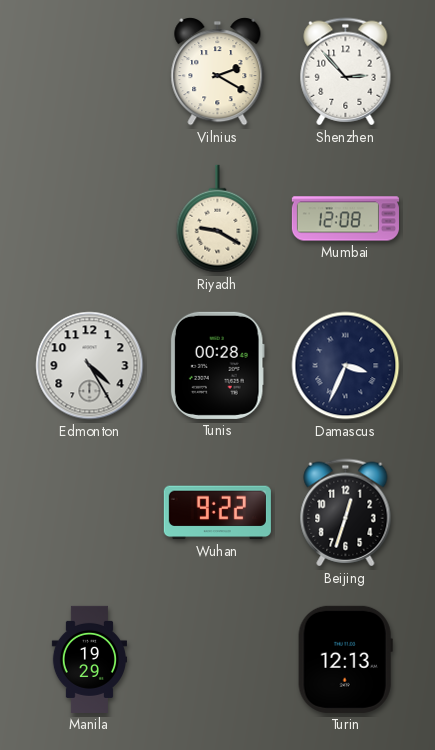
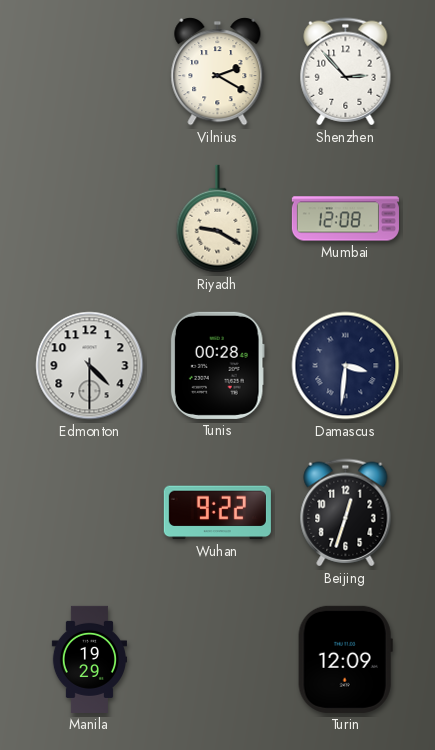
Edmonton: 4:25 -> 4:30 (90, 366)
Damascus: 3:34 -> 3:31 (346, 366)
Turin: 12:13 -> 12:09 (345, 659)
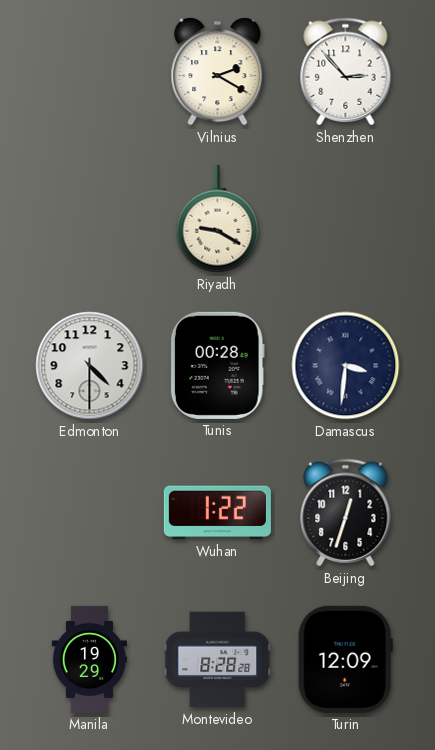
Mumbai: 12:08 -> none (345, 219)
Wuhan: 9:22 -> 1:22 (217, 513)
Montevideo: none -> 8:28 (218, 660)
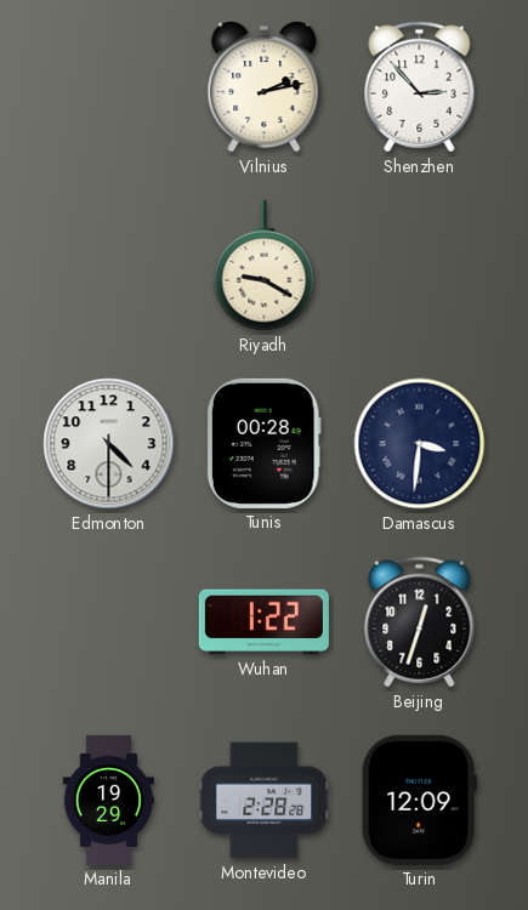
Vilnius: 2:20 -> 2:13 (265, 87)
Montevideo: 8:28 -> 2:28 (265, 801)
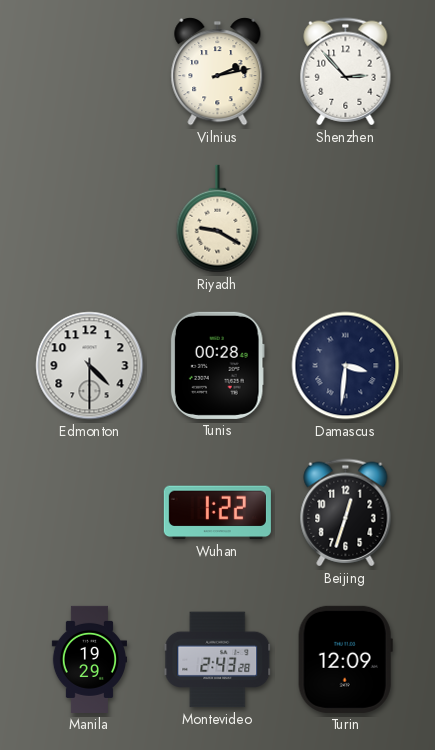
Montevideo: 2:28 -> 2:43 (218, 660)
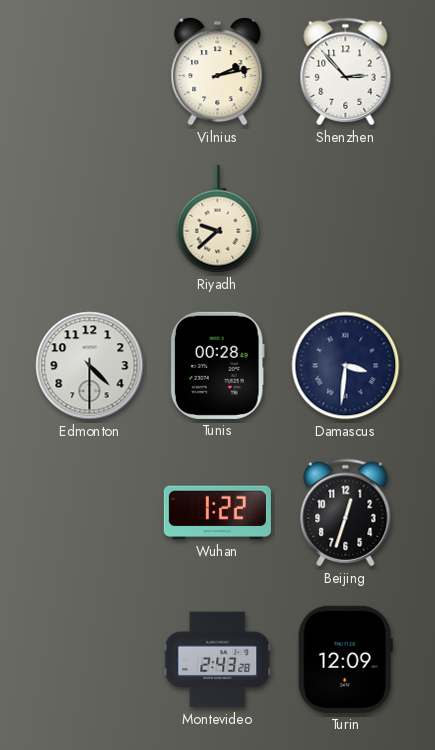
Riyadh: 9:20 -> 9:38 (218, 219)
Manila: 19:29 -> none (90, 659)
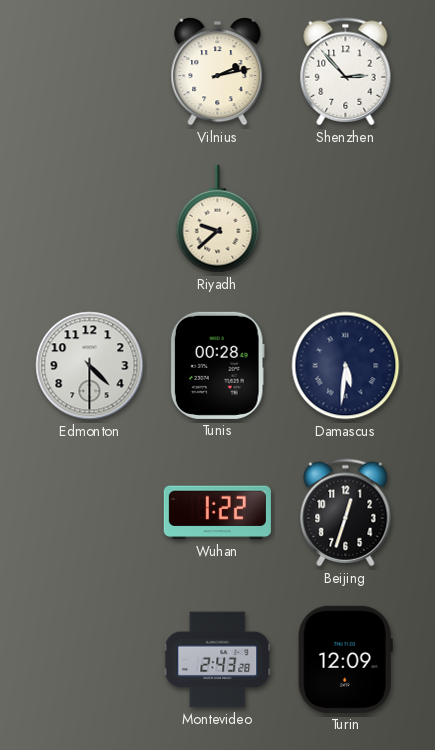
Damascus: 3:31 -> 5:31 (346, 366)
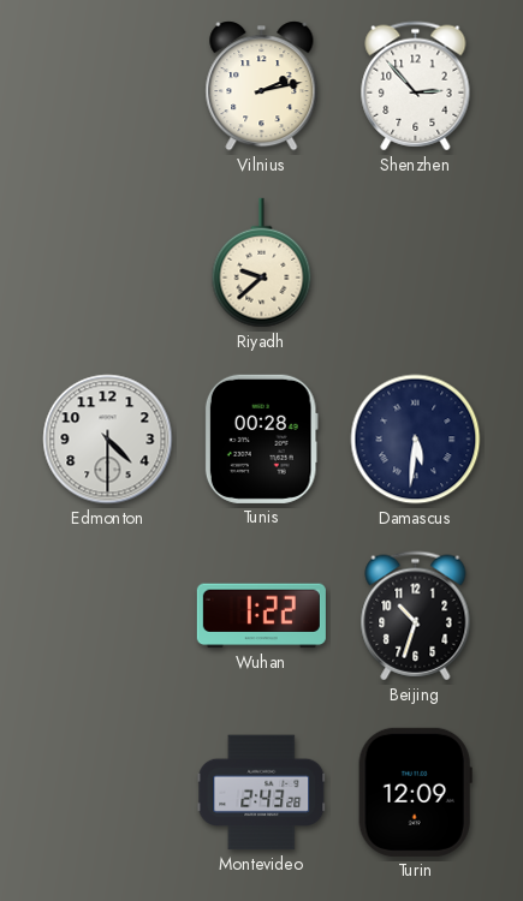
Beijing: 12:33 -> 10:33 (416, 616)
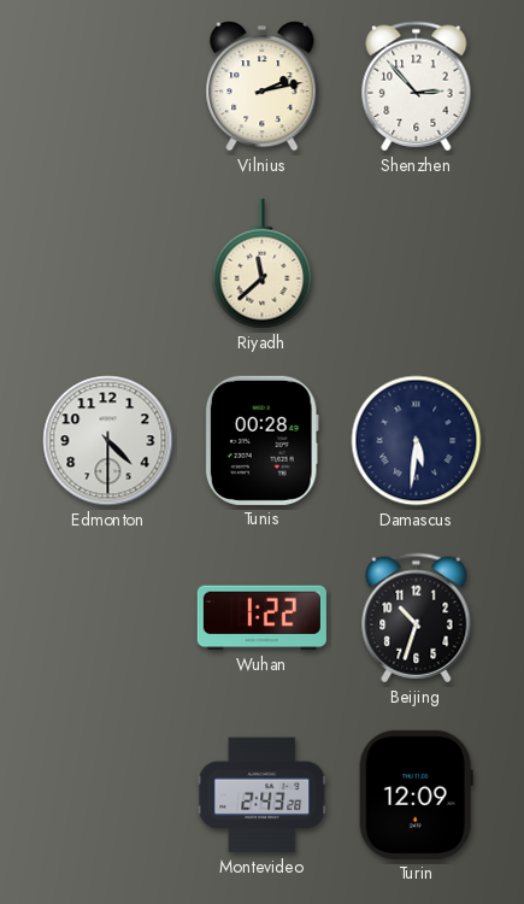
Riyadh: 9:38 -> 11:38 (263, 264)
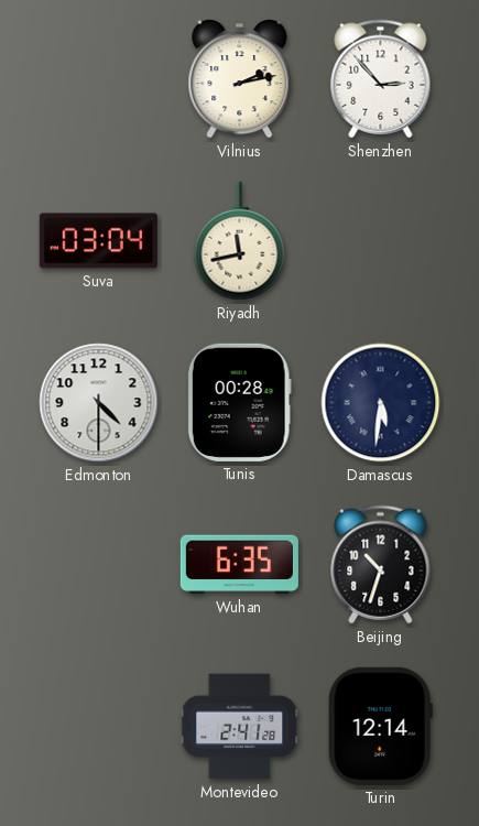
Suva: none -> 03:04 (98, 241)
Riyadh: 11:38 -> 11:43 (240, 241)
Wuhan: 1:22 -> 6:35 (239, 565)
Montevideo: 2:43 -> 2:41 (240, 727)
Turin: 12:09 -> 12:14 (380, 726)
